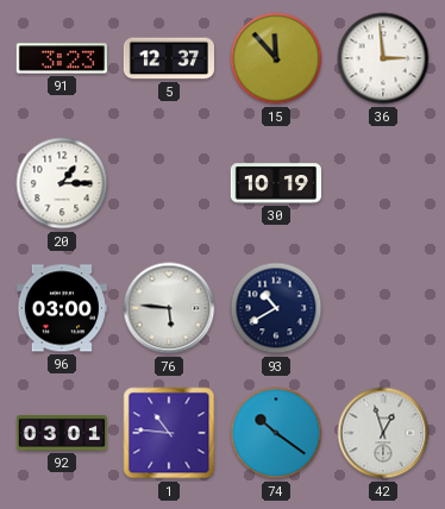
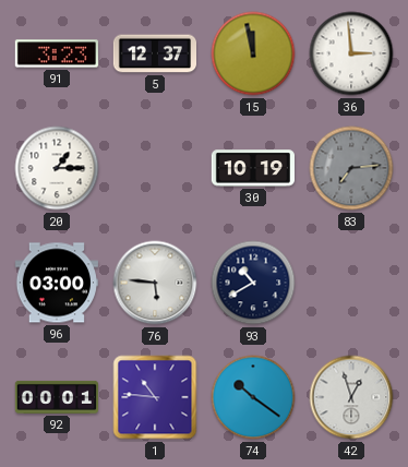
15: 11:53 -> 11:58 (253, 53)
83: none -> 7:14 (351, 168)
92: 03:01 -> 00:01 (56, 397)
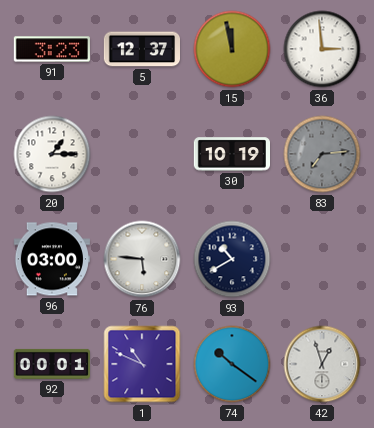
1: 10:46 -> 10:49 (142, 364)
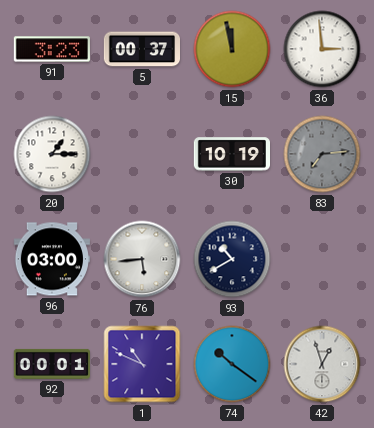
5: 12:37 -> 00:37 (141, 49)
76: 5:46 -> 5:44 (142, 259)
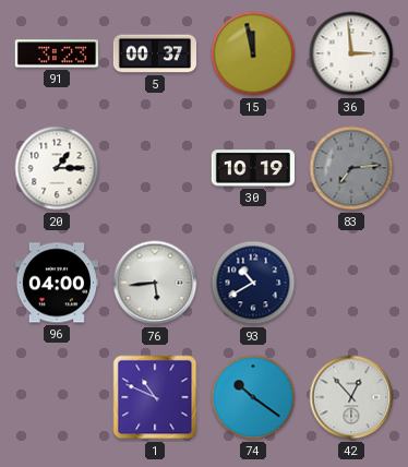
96: 03:00 -> 04:00 (56, 283)
92: 00:01 -> none (51, 364)
42: 12:57 -> 12:53 (351, 397)
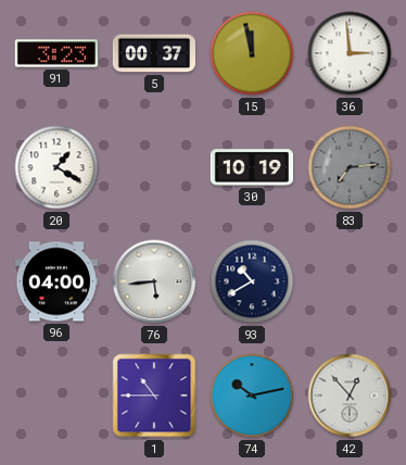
20: 1:15 -> 1:20 (56, 167)
1: 10:49 -> 10:45 (154, 395)
74: 10:21 -> 10:13 (252, 395)
